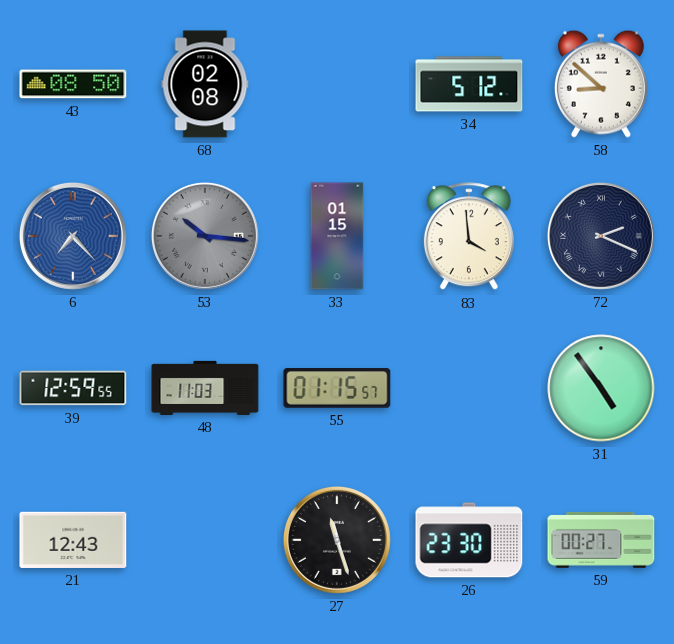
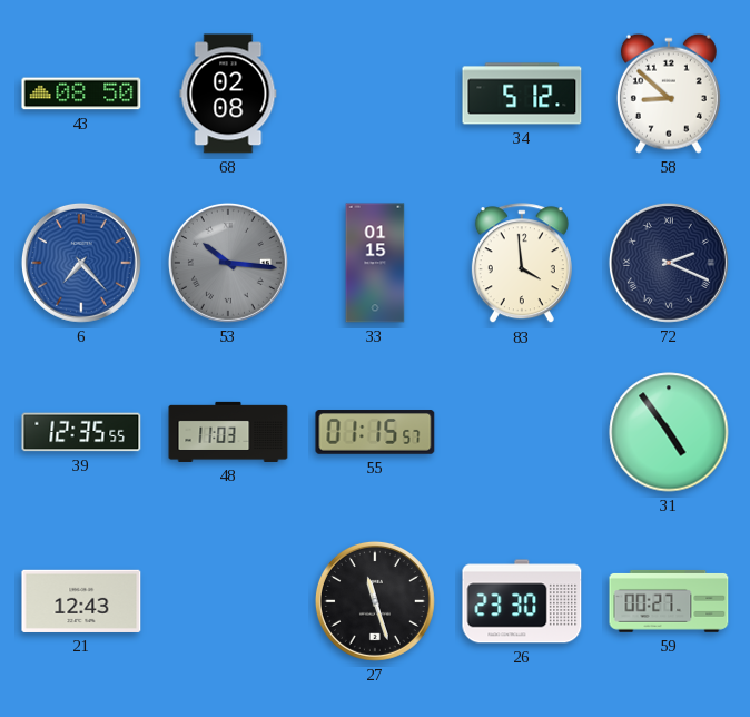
39: 12:59 -> 12:35 (81, 432)
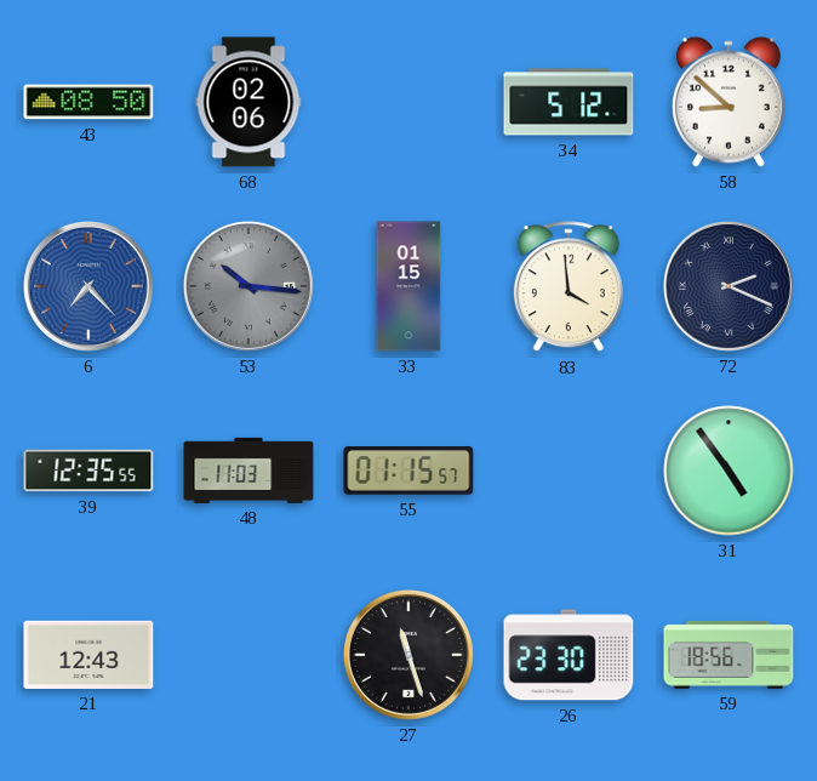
68: 02:08 -> 02:06 (248, 102)
59: 00:27 -> 18:56 (729, 655)
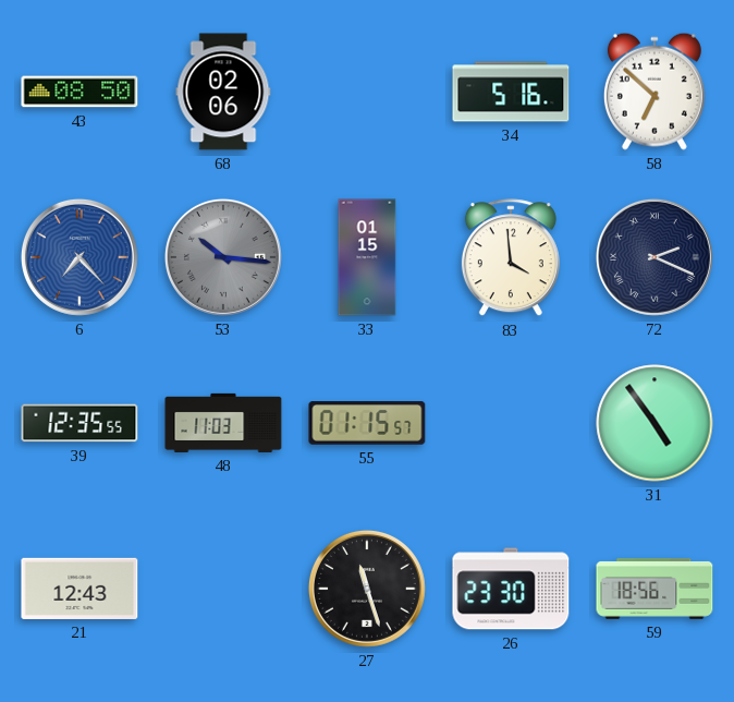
34: 5:12 -> 5:16 (511, 92)
58: 8:52 -> 6:52 (655, 92)
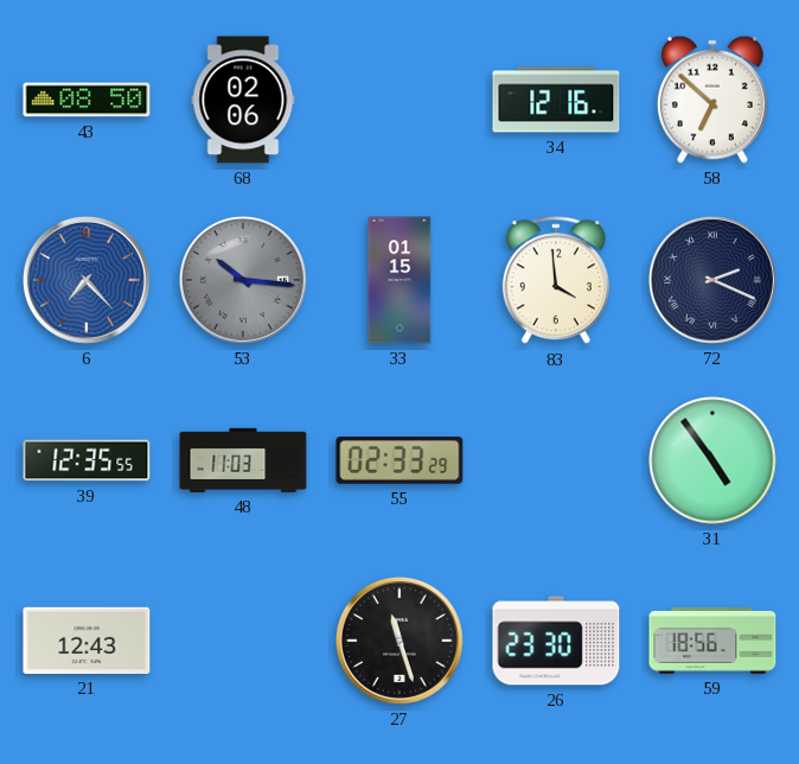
34: 5:16 -> 12:16 (556, 100)
55: 01:15 -> 02:33 (399, 460)
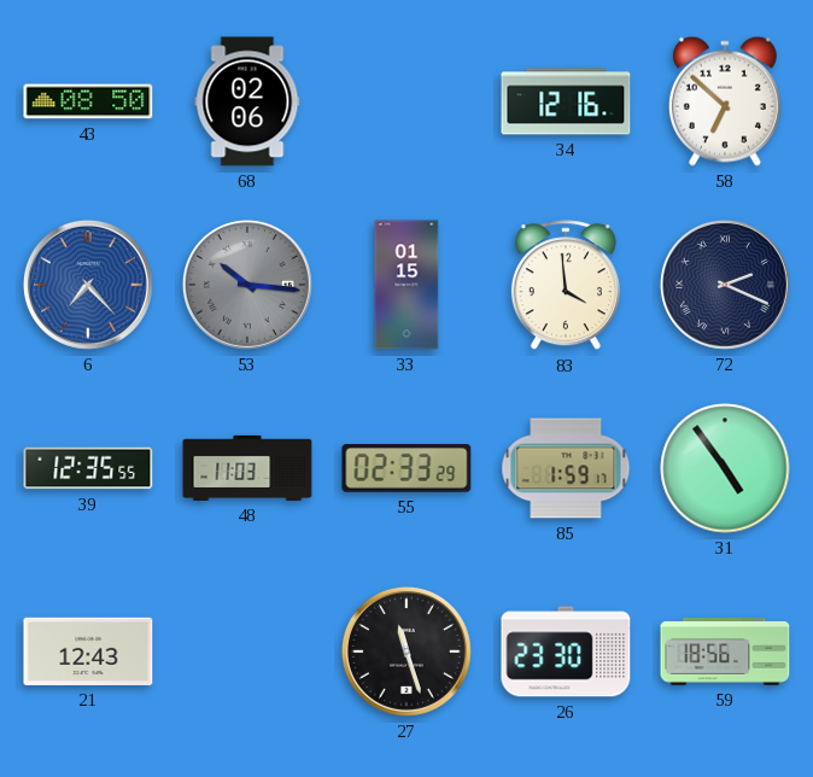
85: none -> 1:59 (566, 468)
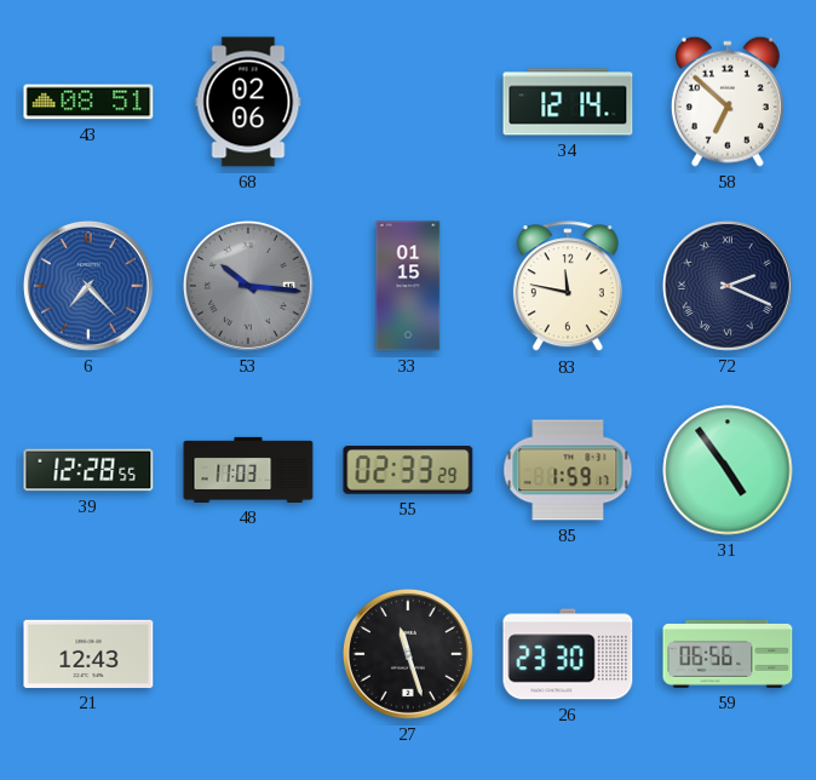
43: 08:50 -> 08:51 (88, 102)
34: 12:16 -> 12:14 (568, 102)
83: 3:59 -> 11:47 (568, 287)
39: 12:35 -> 12:28 (88, 470)
59: 18:56 -> 06:56 (728, 654)
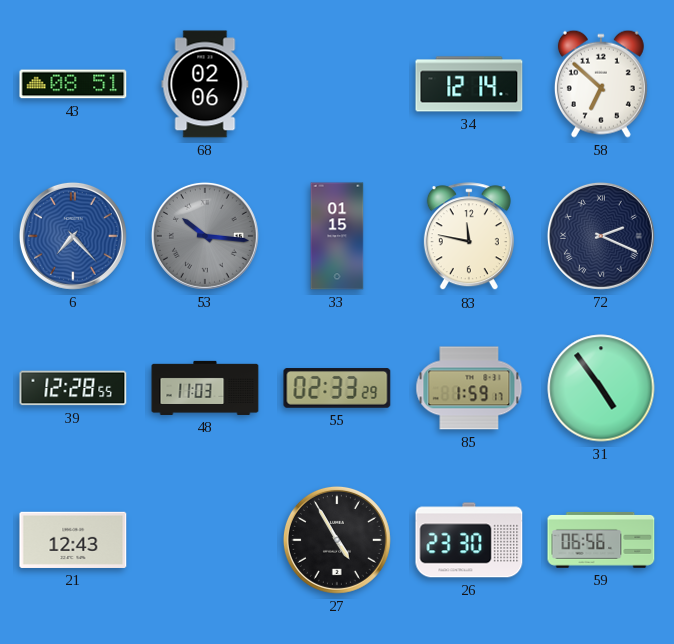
27: 11:27 -> 4:55 (337, 540)
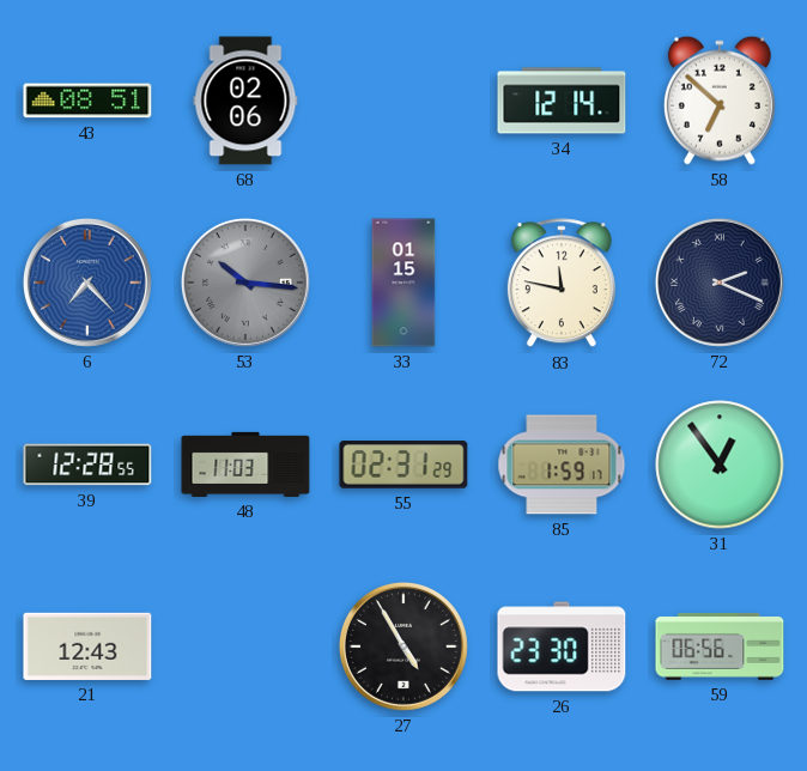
55: 02:33 -> 02:31 (403, 465)
31: 4:54 -> 12:54 (720, 465)
